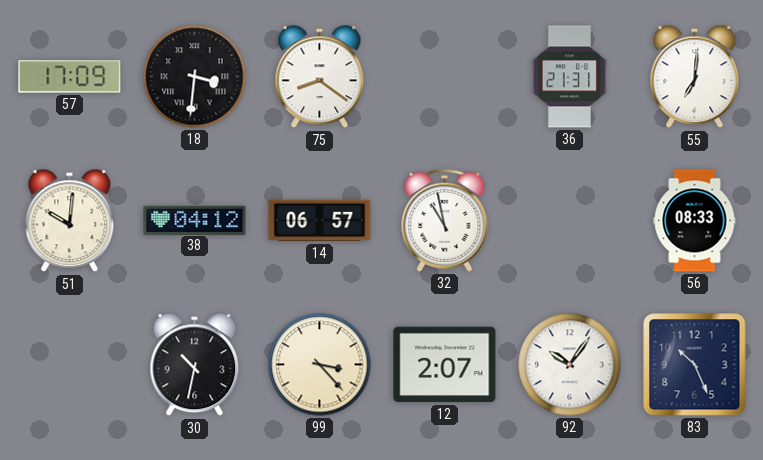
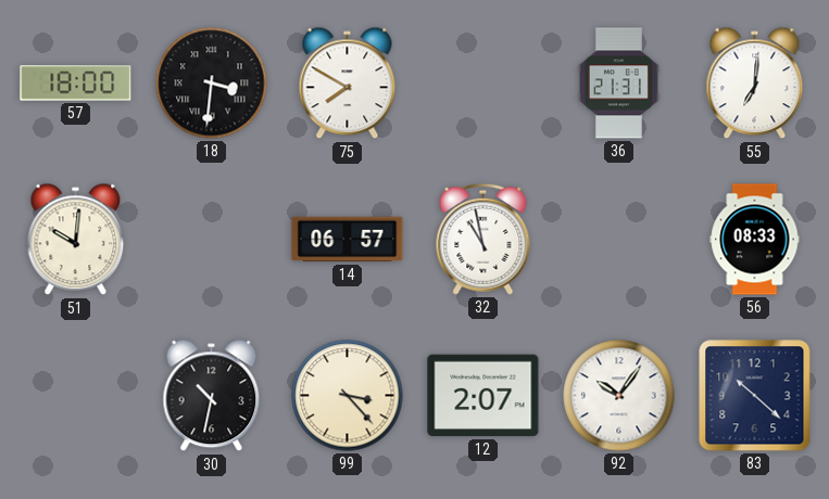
57: 17:09 -> 18:00 (76, 84)
75: 8:21 -> 7:50 (348, 84)
38: 04:12 -> none (195, 220)
83: 10:26 -> 10:22 (755, 396)
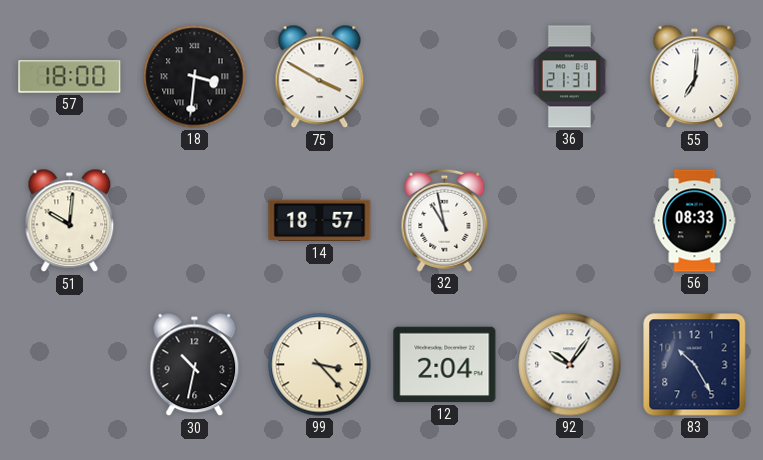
75: 7:50 -> 3:50 (320, 77)
14: 06:57 -> 18:57 (320, 221)
12: 2:07 -> 2:04 (445, 365)
83: 10:22 -> 10:25 (695, 365)
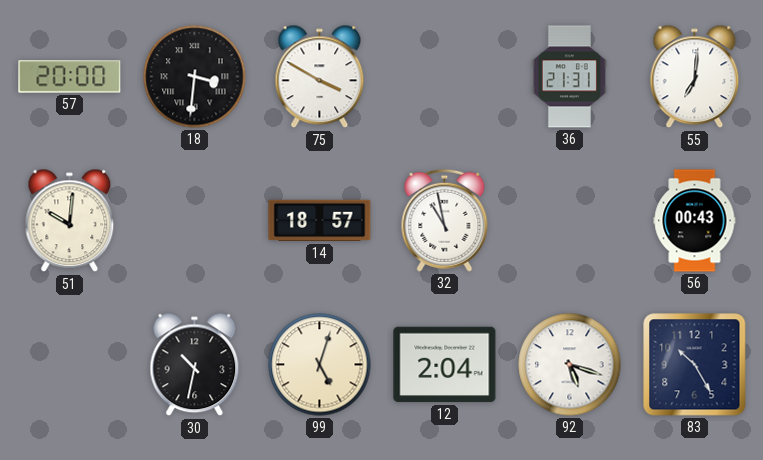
57: 18:00 -> 20:00 (70, 77)
56: 08:33 -> 00:43 (695, 221)
99: 3:23 -> 5:03 (320, 365)
92: 10:06 -> 5:18 (570, 365)
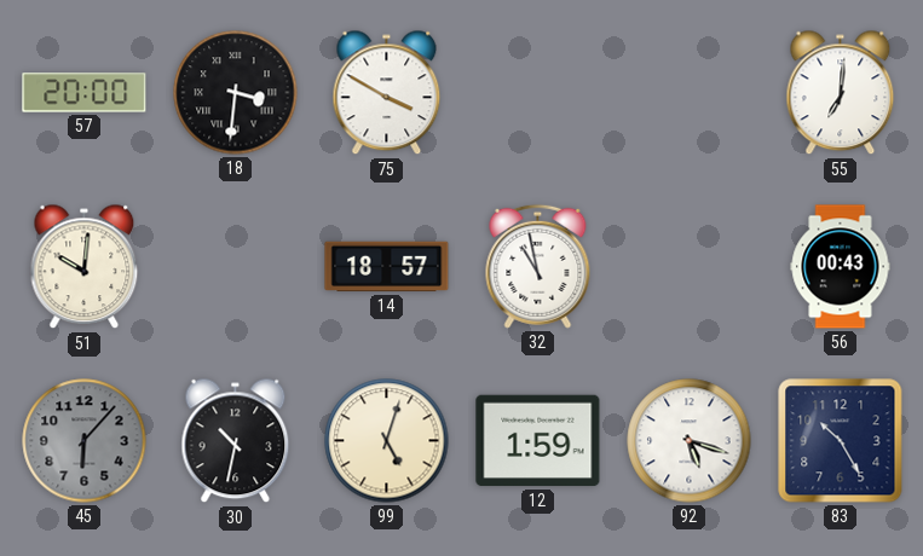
36: 21:31 -> none (569, 77)
45: none -> 6:07 (85, 441)
12: 2:04 -> 1:59 (538, 441)
